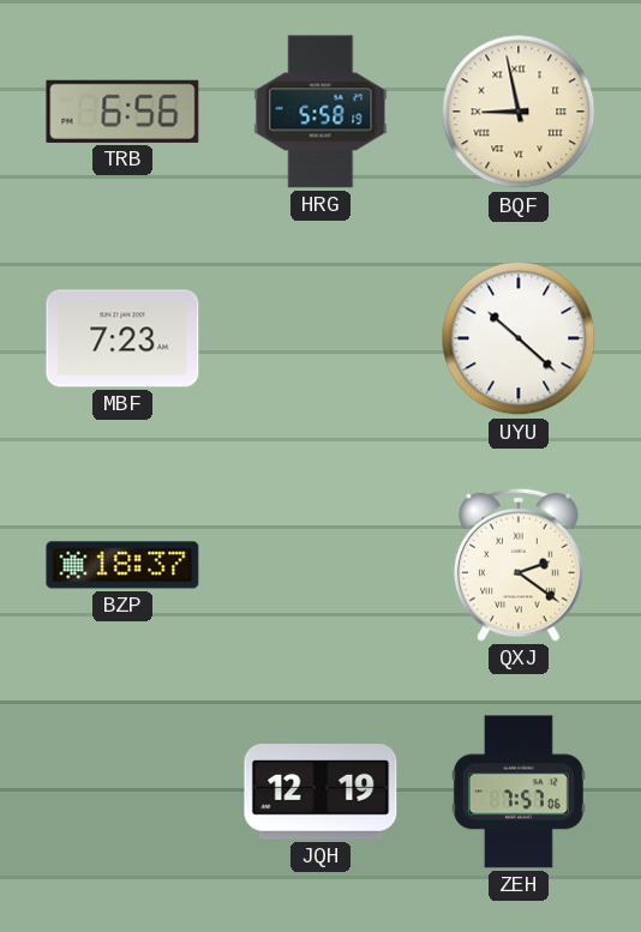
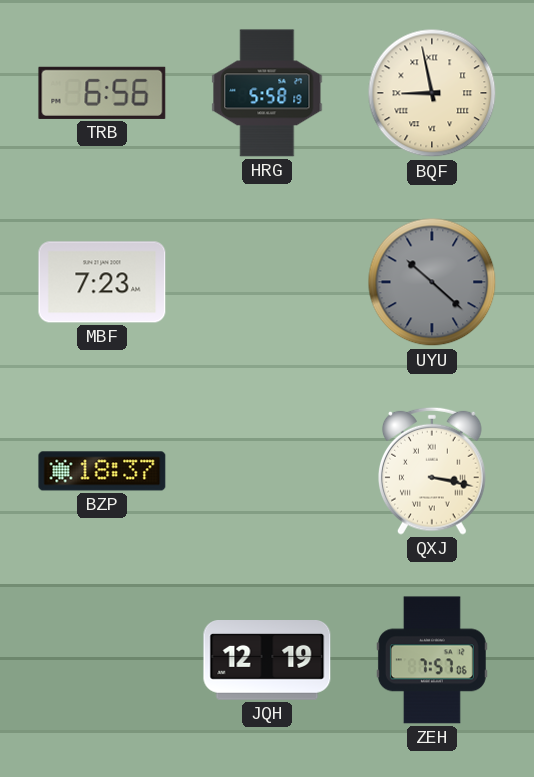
UYU dial: white -> grey (432, 282)
QXJ: 2:21 -> 3:17 (433, 471)
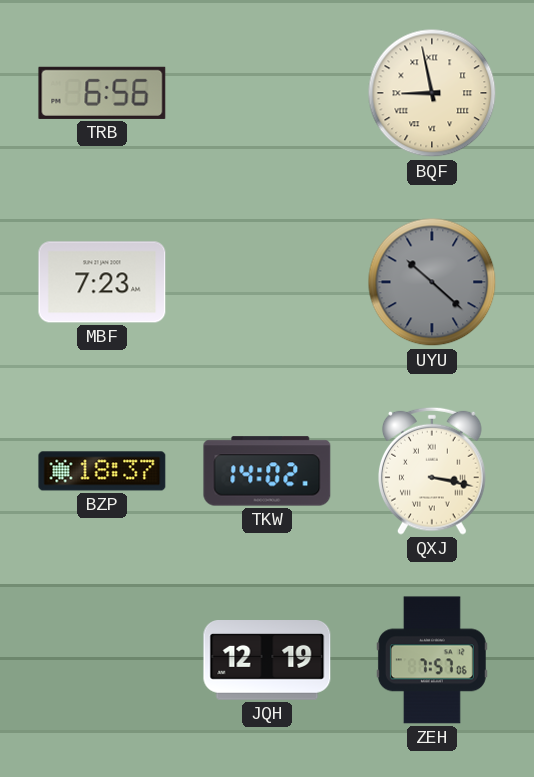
HRG: 5:58 -> none (267, 93)
TKW: none -> 14:02 (267, 471)
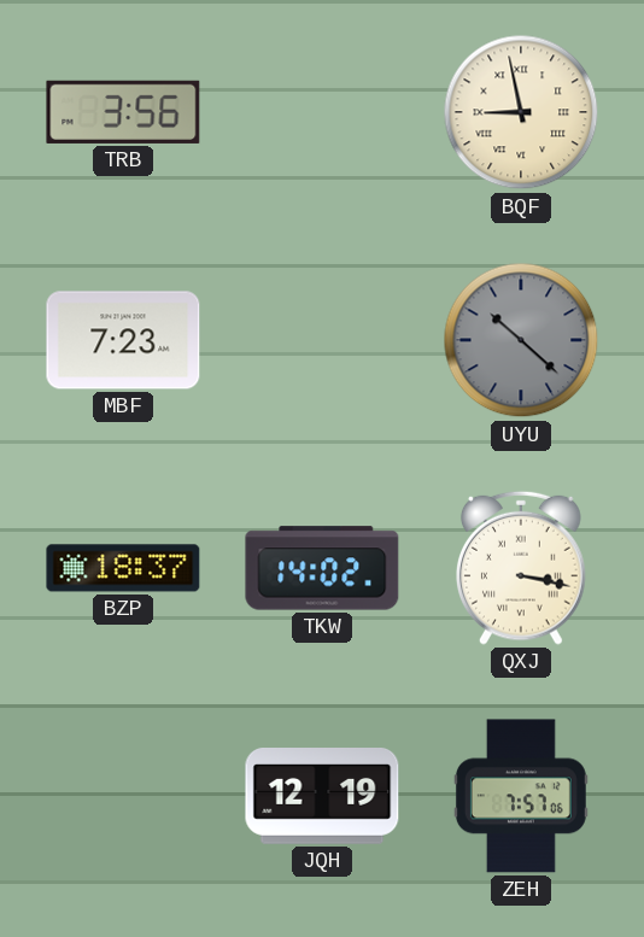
TRB: 6:56 -> 3:56 (123, 112)
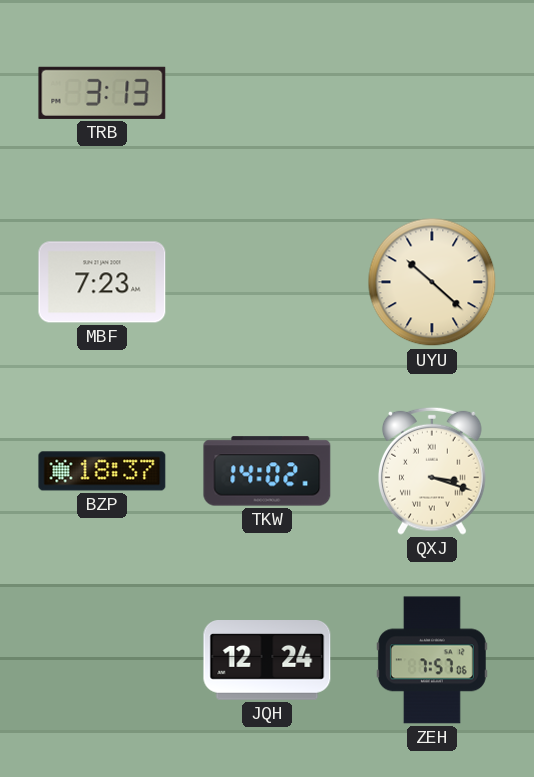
TRB: 3:56 -> 3:13 (102, 93)
BQF: 8:58 -> none (521, 112)
UYU dial: grey -> cream (432, 282)
QXJ: 3:17 -> 3:18 (433, 471)
JQH: 12:19 -> 12:24 (267, 661)
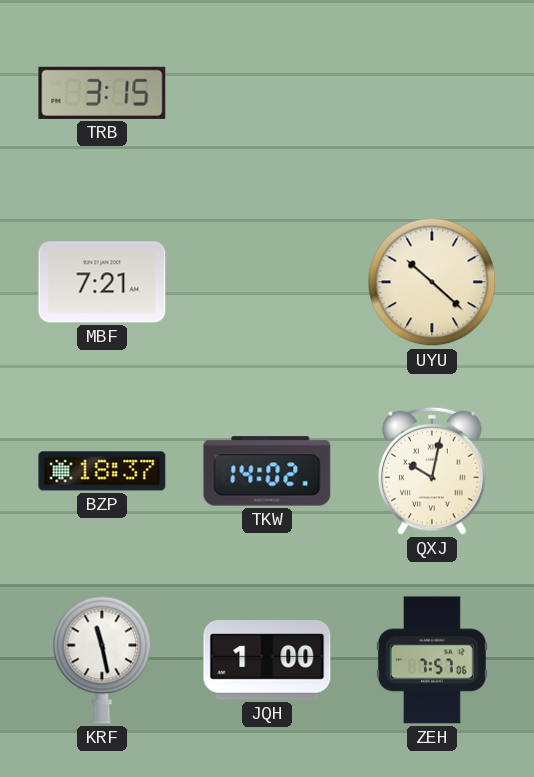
TRB: 3:13 -> 3:15 (102, 93)
MBF: 7:23 -> 7:21 (102, 282)
QXJ: 3:18 -> 10:02 (433, 471)
KRF: none -> 11:28 (102, 660)
JQH: 12:24 -> 1:00 (267, 661)
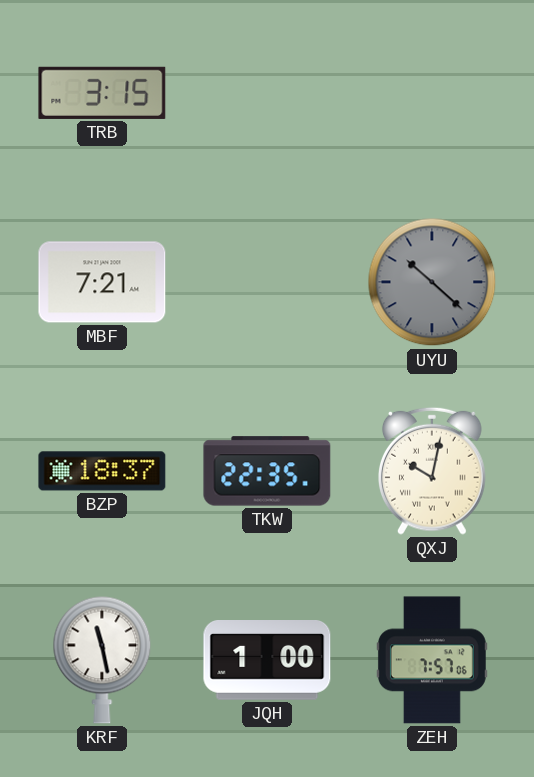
UYU dial: cream -> grey (432, 282)
TKW: 14:02 -> 22:35 (267, 471)
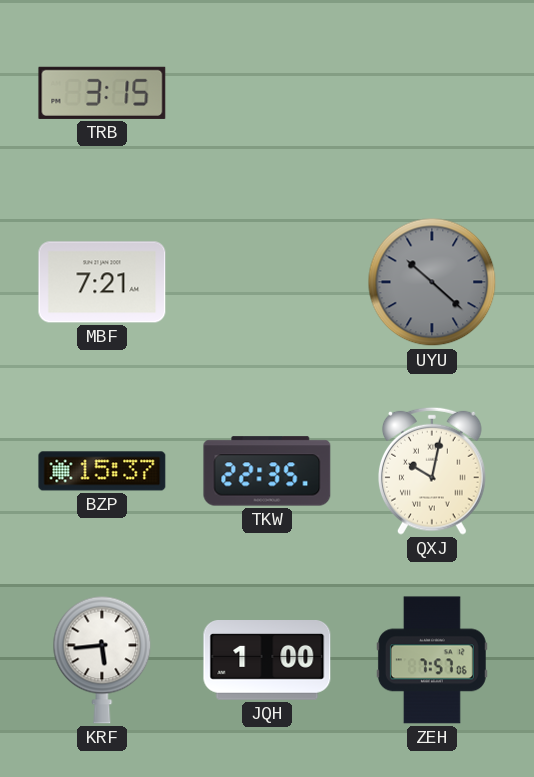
BZP: 18:37 -> 15:37 (102, 471)
KRF: 11:28 -> 5:44 (102, 660)
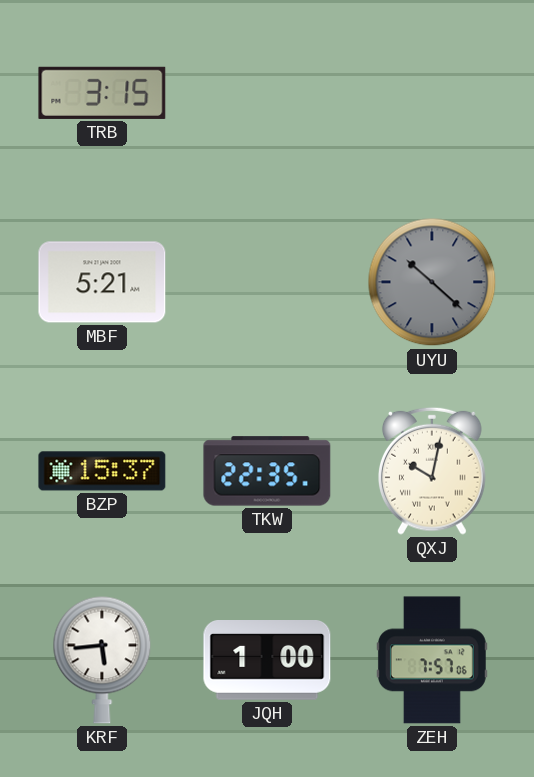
MBF: 7:21 -> 5:21 (102, 282)
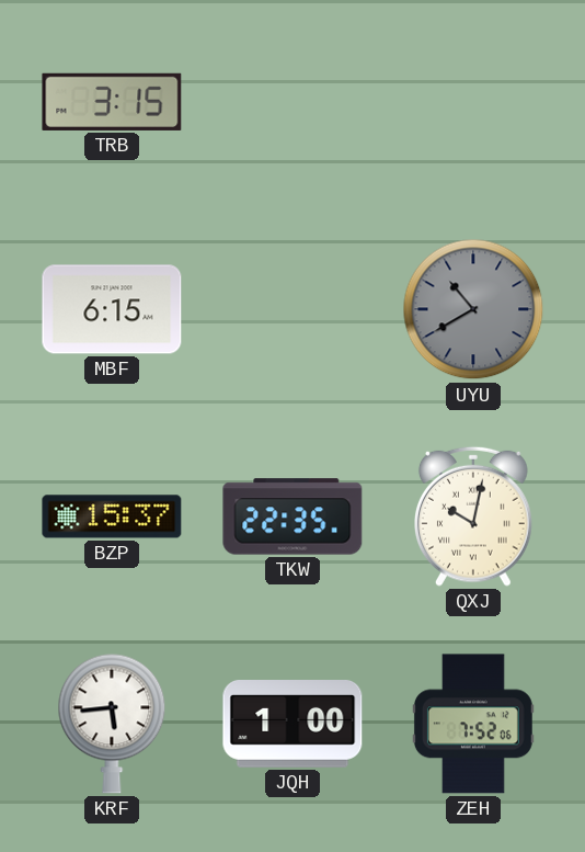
MBF: 5:21 -> 6:15 (112, 309)
UYU: 10:22 -> 10:40 (473, 309)
ZEH: 7:57 -> 7:52 (473, 724)
